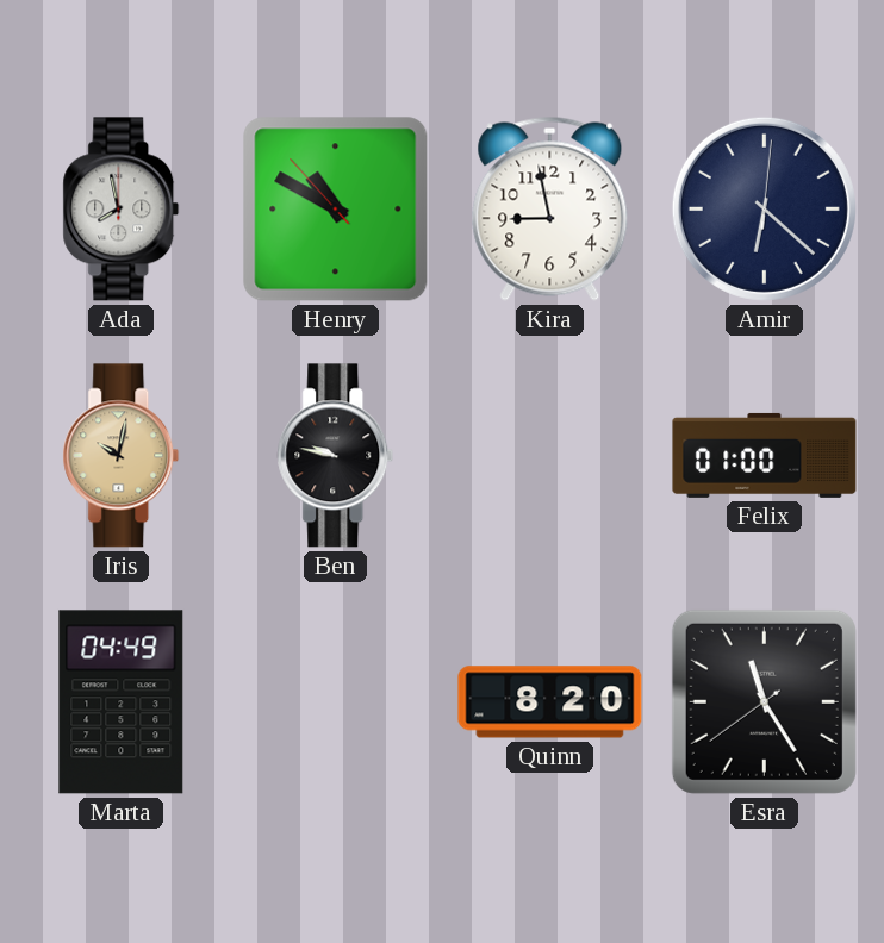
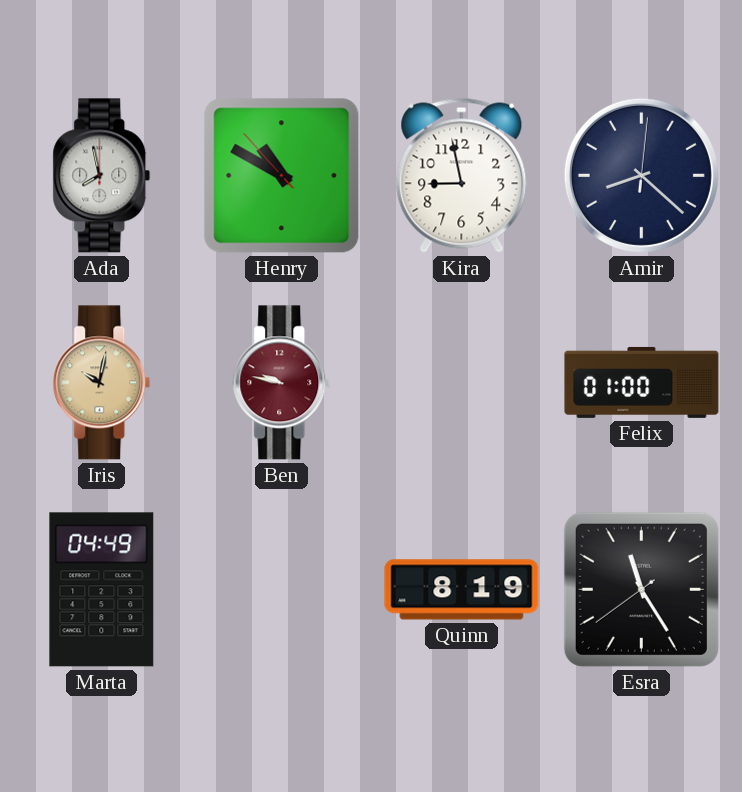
Amir: 6:22 -> 8:22 (641, 175)
Ben dial: black -> burgundy (282, 383)
Quinn: 8:20 -> 8:19 (462, 590)
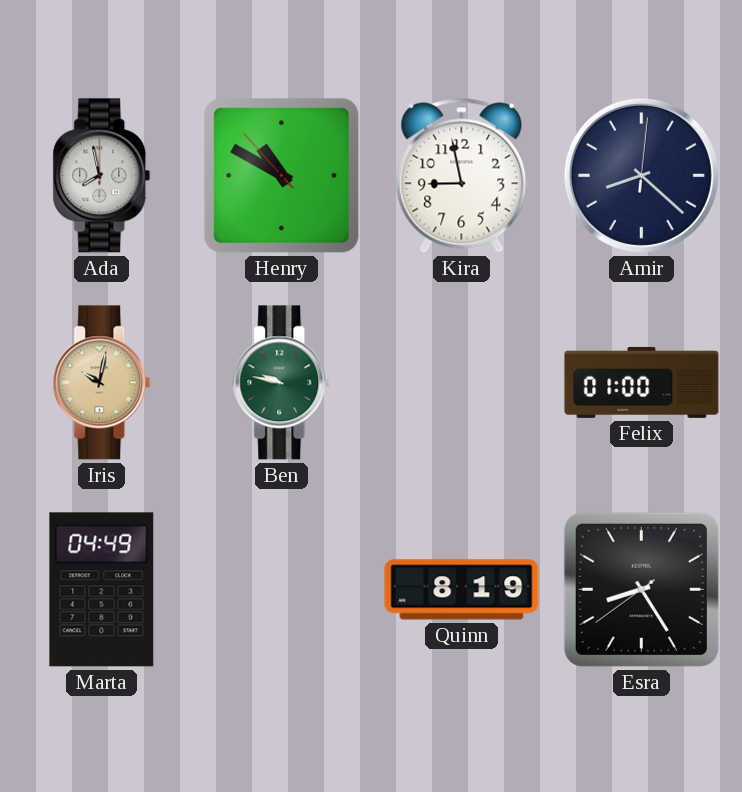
Ben dial: burgundy -> green (282, 383)
Esra: 11:24 -> 8:24 (641, 589)
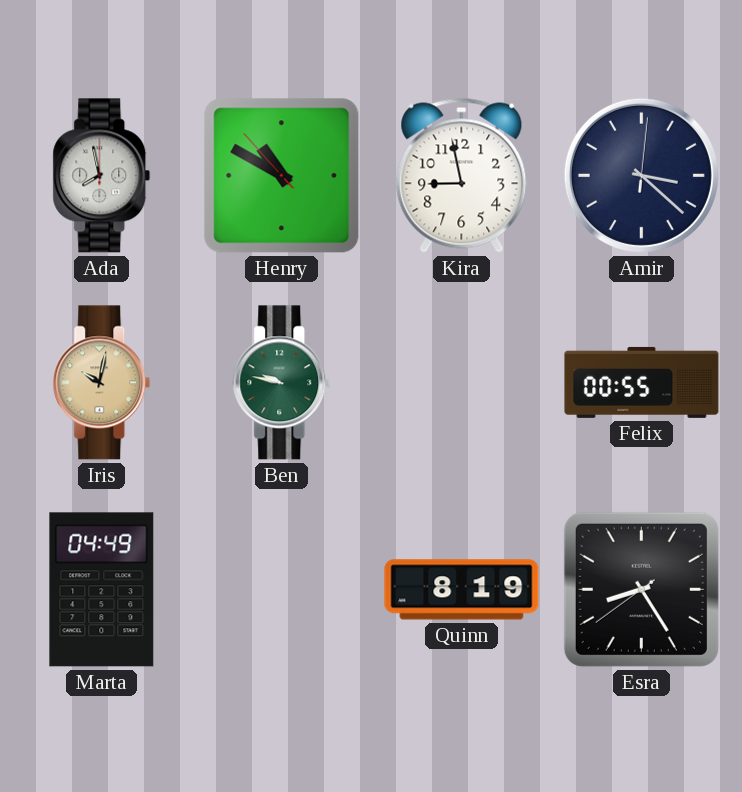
Amir: 8:22 -> 3:22 (641, 175)
Felix: 01:00 -> 00:55 (642, 382)
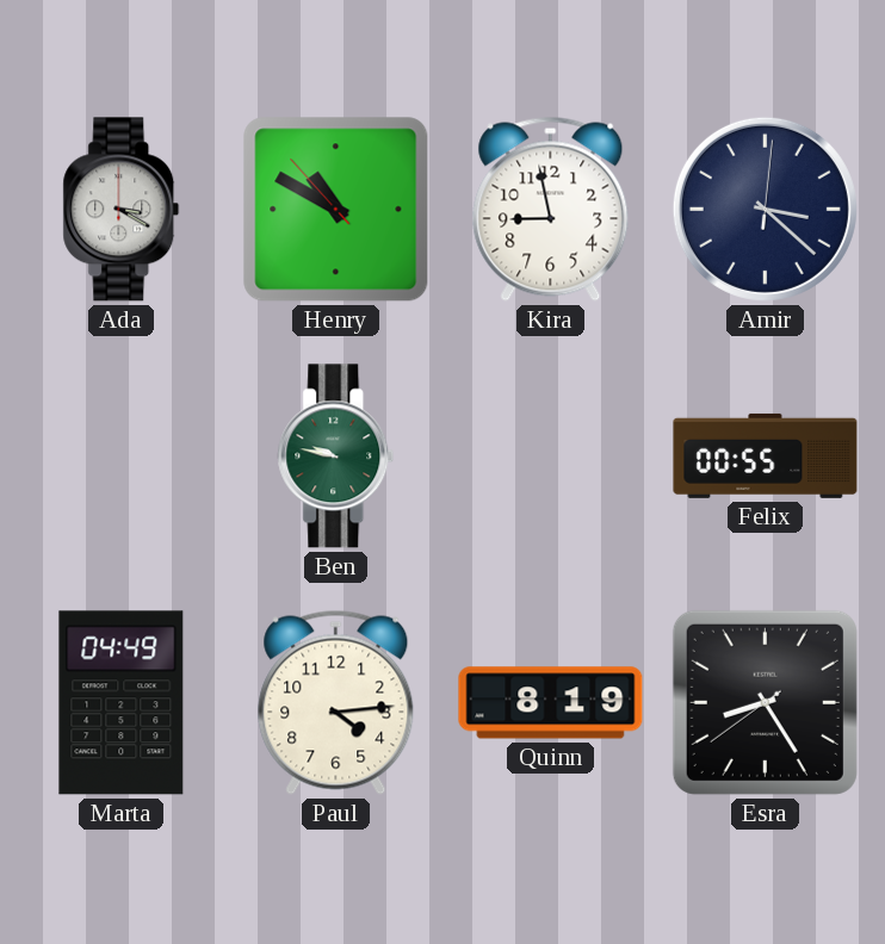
Ada: 7:58 -> 3:20 (122, 210)
Iris: 10:02 -> none (102, 383)
Paul: none -> 4:14 (336, 702)
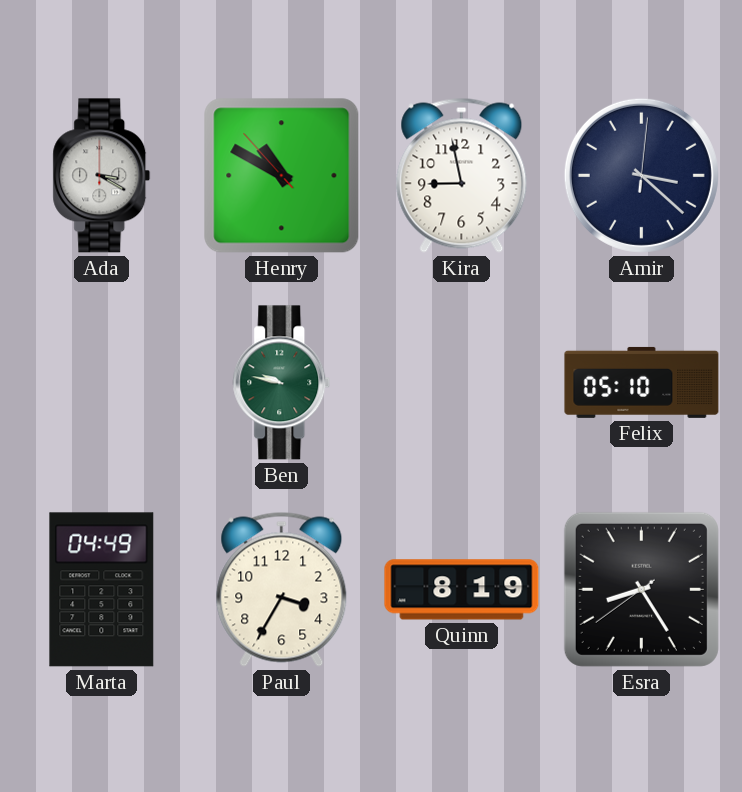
Felix: 00:55 -> 05:10 (642, 382)
Paul: 4:14 -> 3:35 (282, 589)
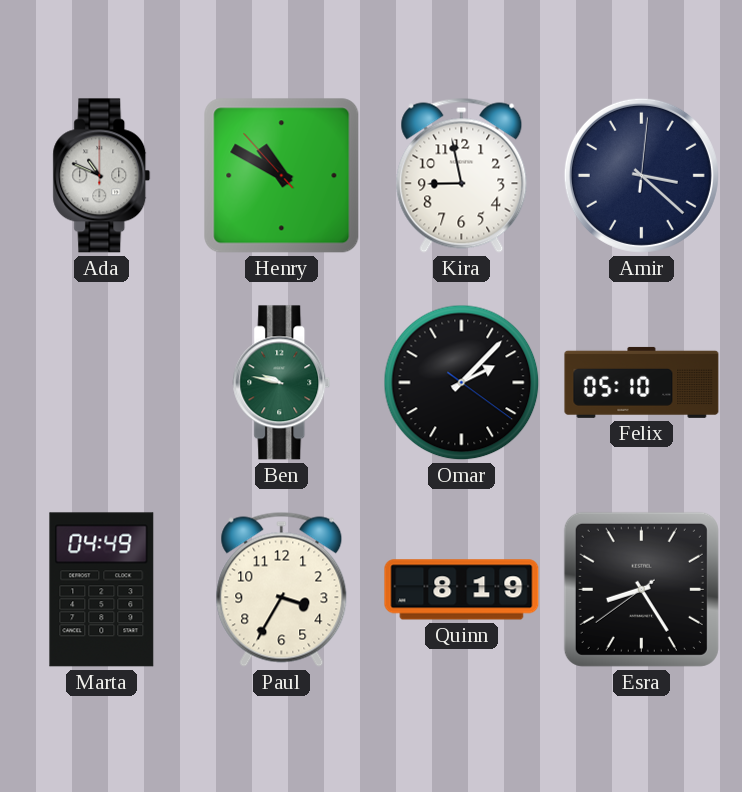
Ada: 3:20 -> 10:49 (102, 176)
Omar: none -> 2:07 (462, 383)
